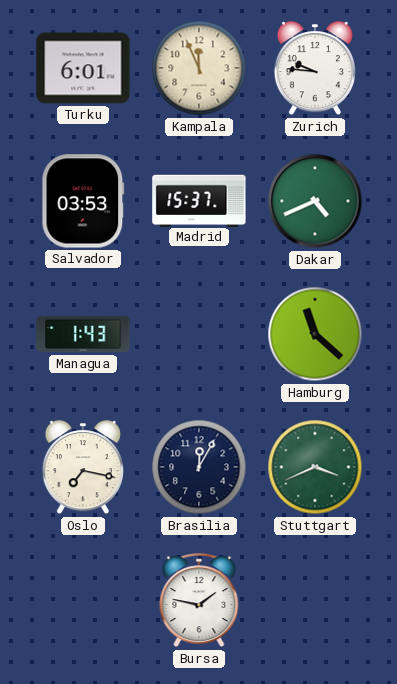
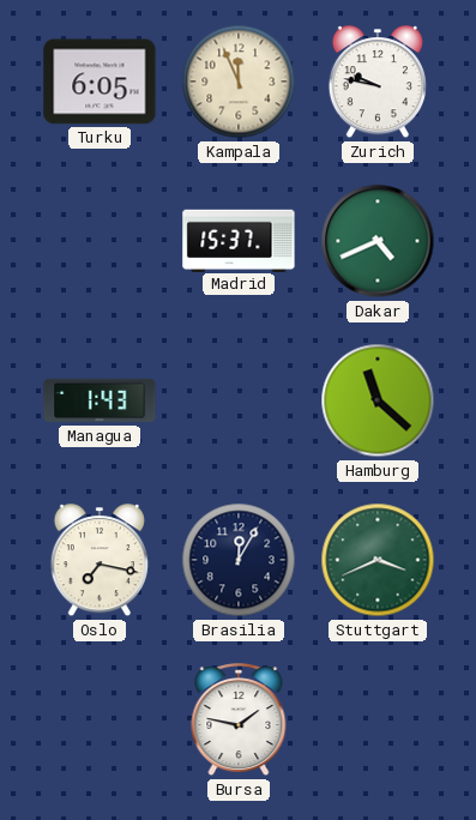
Turku: 6:01 -> 6:05 (100, 82)
Zurich: 9:46 -> 9:47 (378, 83)
Salvador: 03:53 -> none (83, 201)
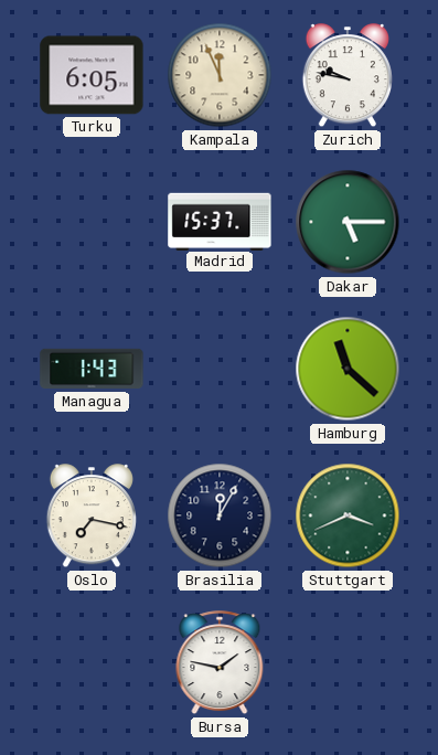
Dakar: 4:41 -> 5:15 (348, 222)
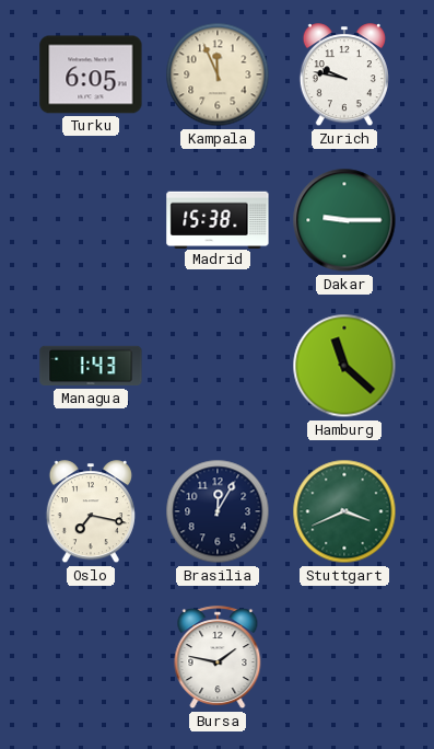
Madrid: 15:37 -> 15:38 (218, 219)
Dakar: 5:15 -> 9:15 (344, 220)
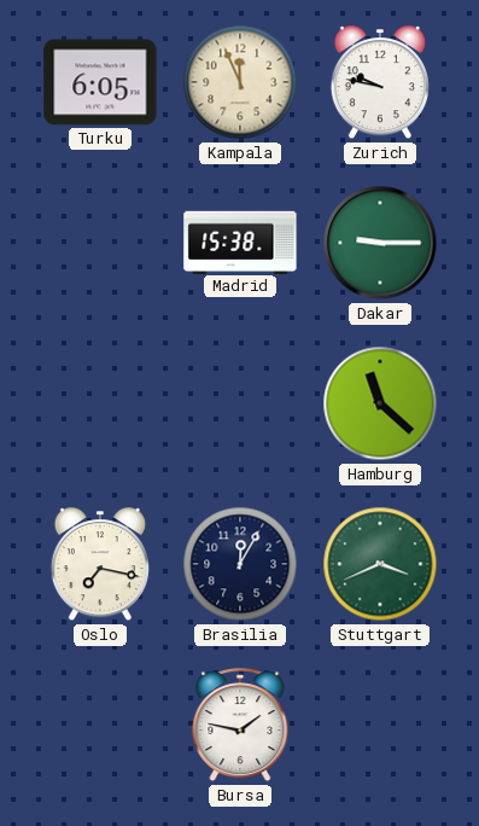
Managua: 1:43 -> none (91, 366)
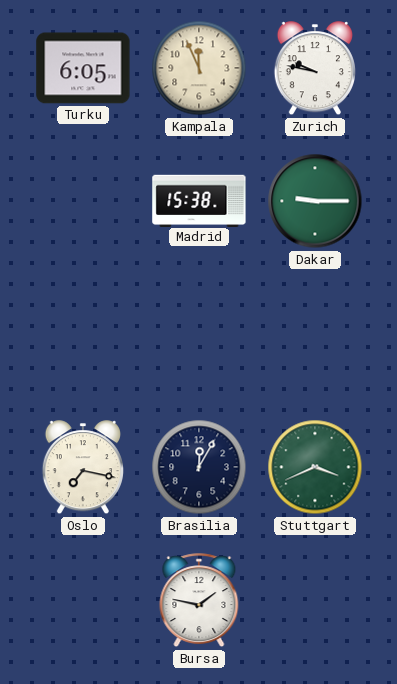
Hamburg: 11:22 -> none (380, 403)
